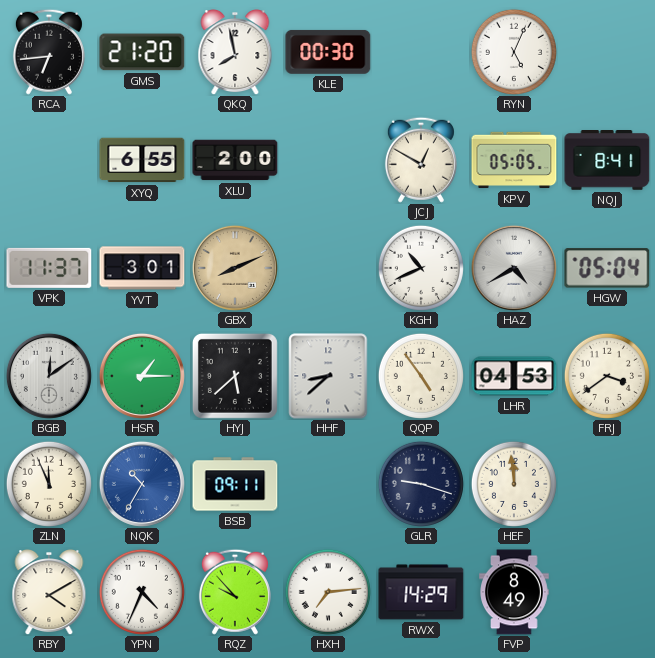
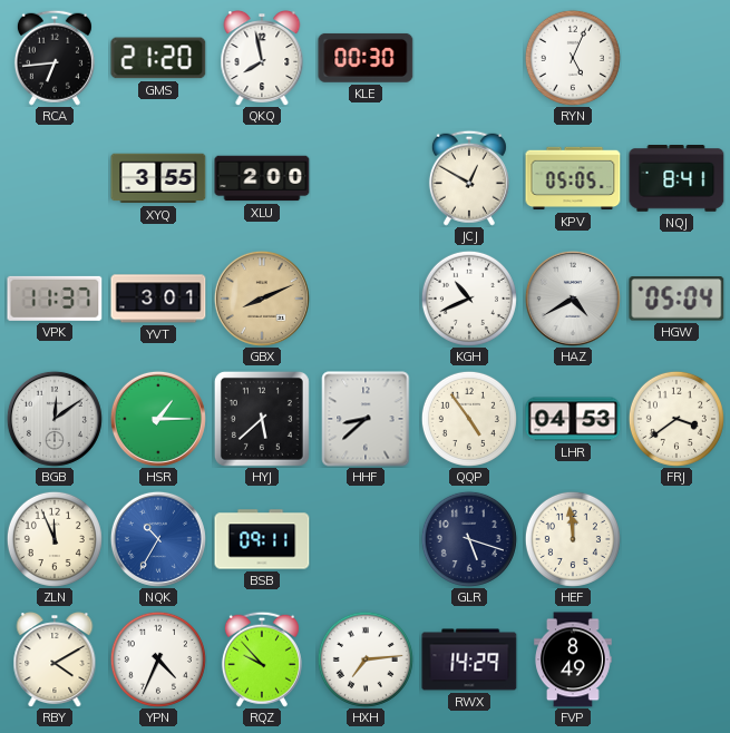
XYQ: 6:55 -> 3:55 (158, 178)
GLR: 9:18 -> 5:18 (469, 539)
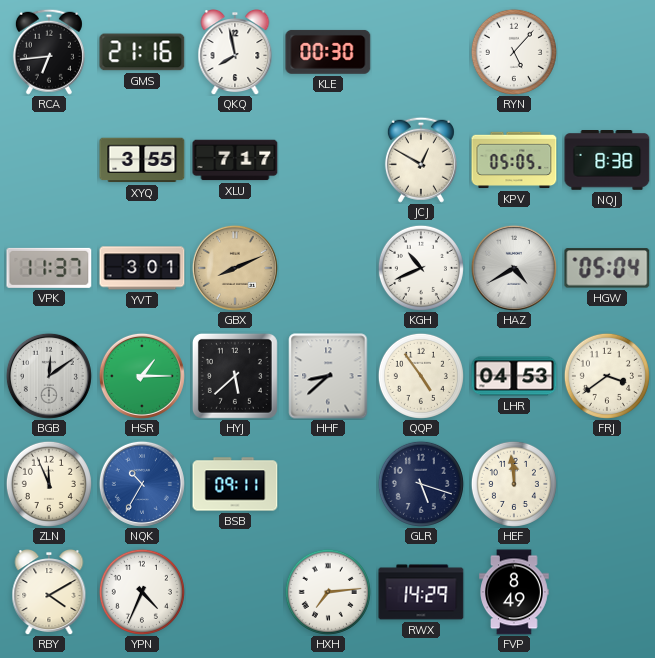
GMS: 21:20 -> 21:16 (142, 52)
RYN: 5:04 -> 5:07 (514, 52)
XLU: 2:00 -> 7:17 (235, 160)
NQJ: 8:41 -> 8:38 (607, 160)
RQZ: 9:53 -> none (262, 659)
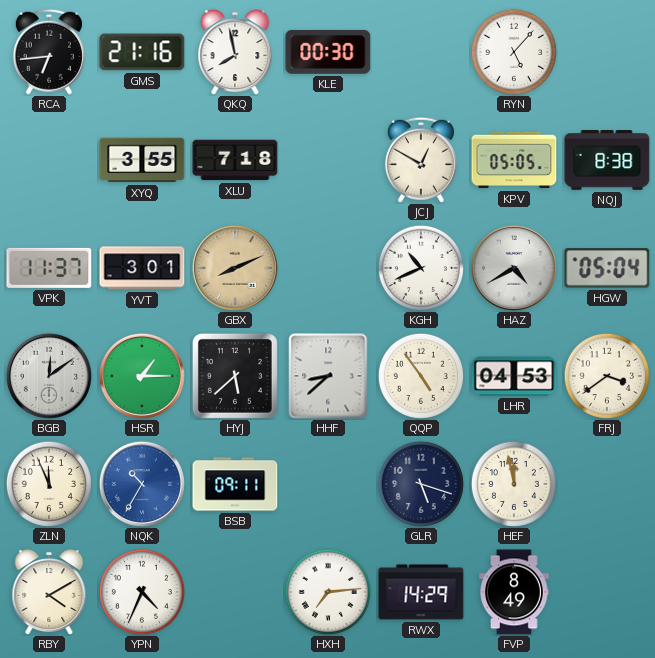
XLU: 7:17 -> 7:18 (235, 160)
HEF: 11:59 -> 11:58 (514, 484)
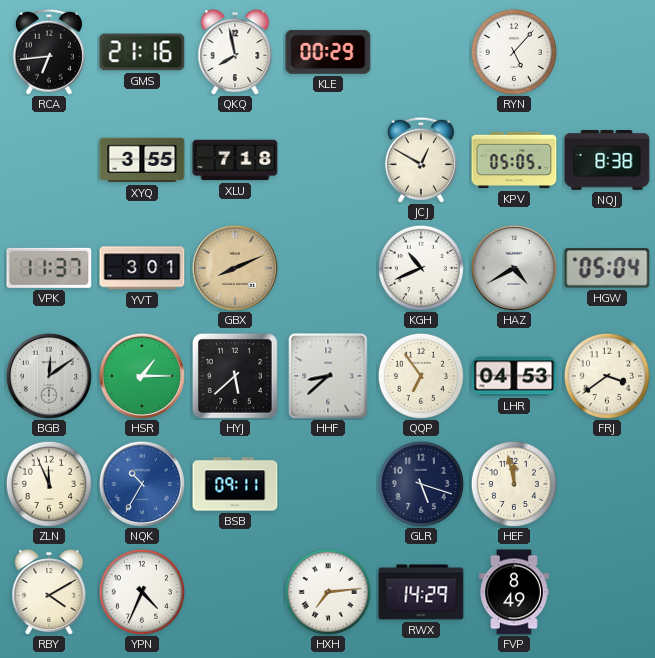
KLE: 00:30 -> 00:29 (328, 52)
QQP: 4:54 -> 6:54 (421, 376)
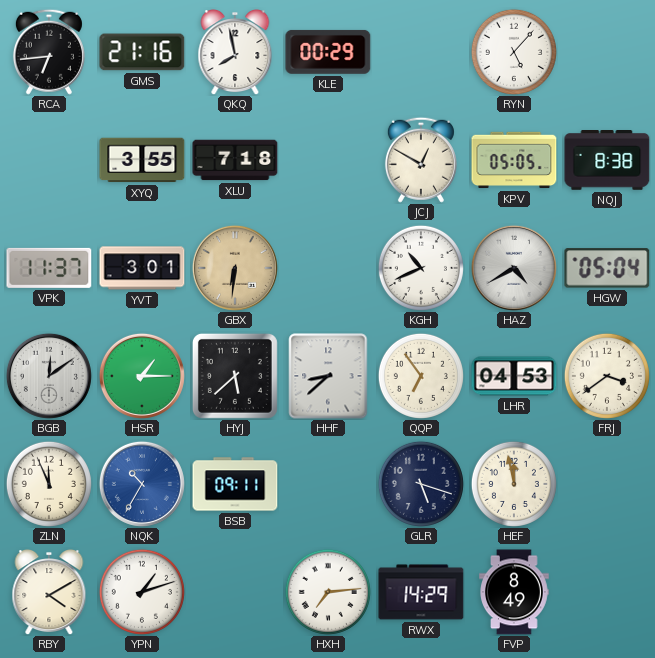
GBX: 8:11 -> 6:31 (235, 268)
YPN: 4:34 -> 1:12 (142, 592)
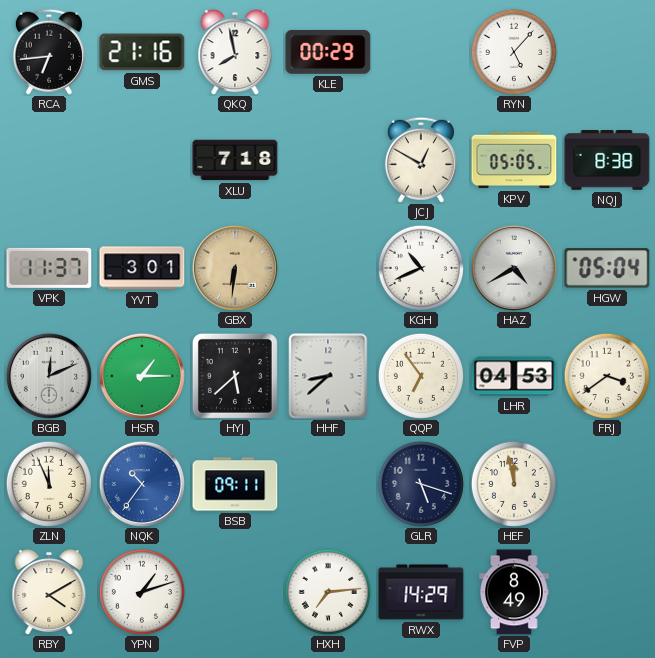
XYQ: 3:55 -> none (142, 160)
BGB: 12:09 -> 12:11 (49, 376)
NQK: 10:35 -> 10:36 (142, 484)
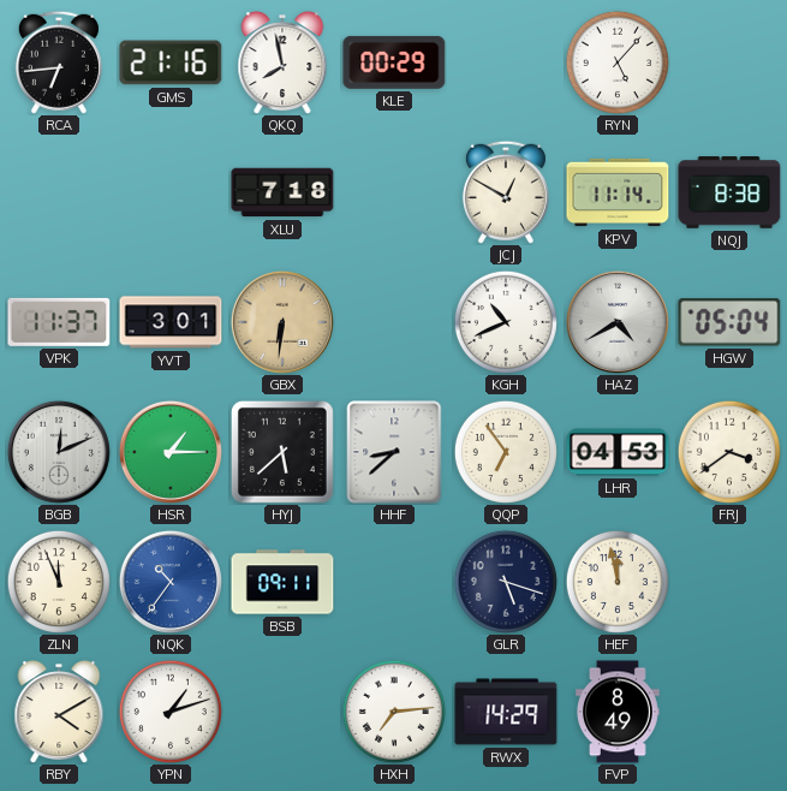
KPV: 05:05 -> 11:14 (618, 192)
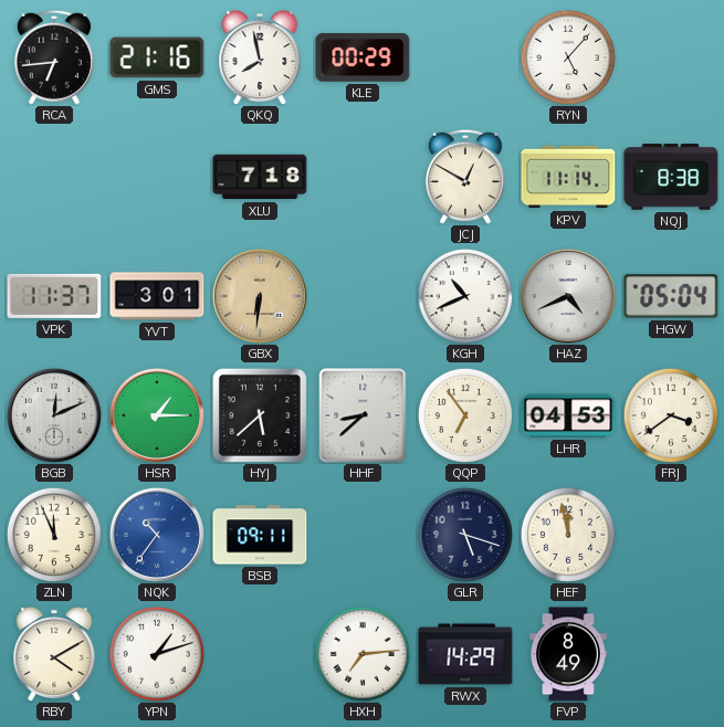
HAZ: 4:40 -> 4:41 (568, 296)
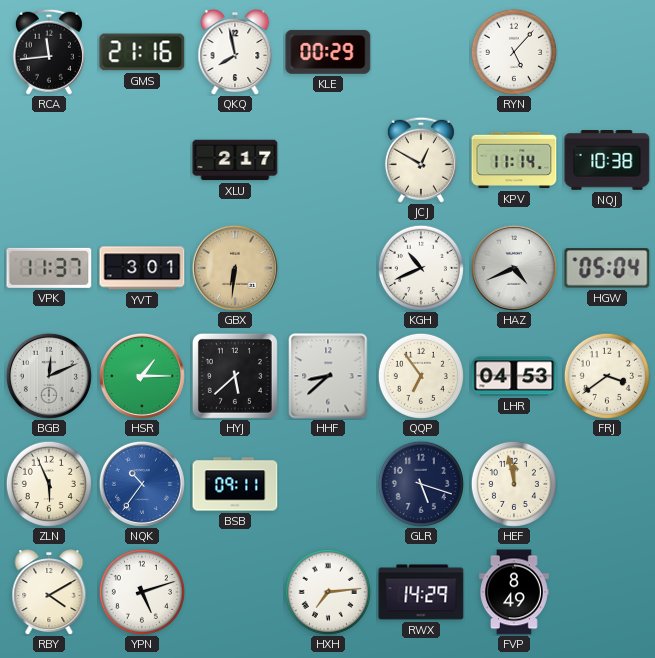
RCA: 6:44 -> 11:44 (49, 52)
XLU: 7:18 -> 2:17 (235, 160)
NQJ: 8:38 -> 10:38 (607, 160)
ZLN: 11:56 -> 5:56 (49, 484)
YPN: 1:12 -> 5:12 (142, 592)
